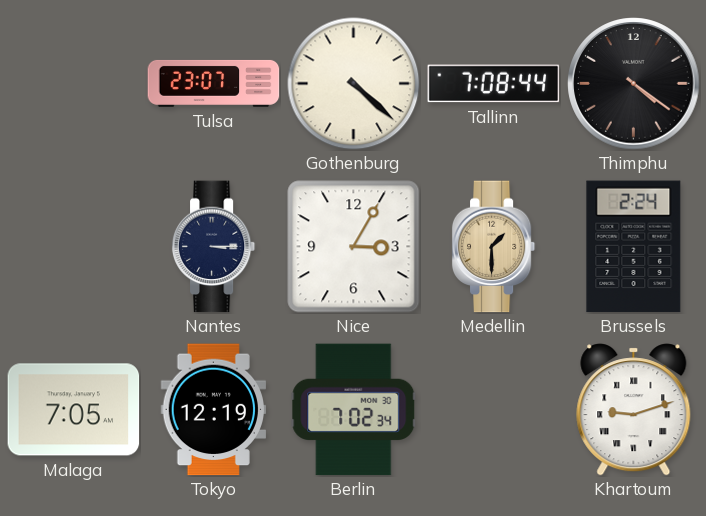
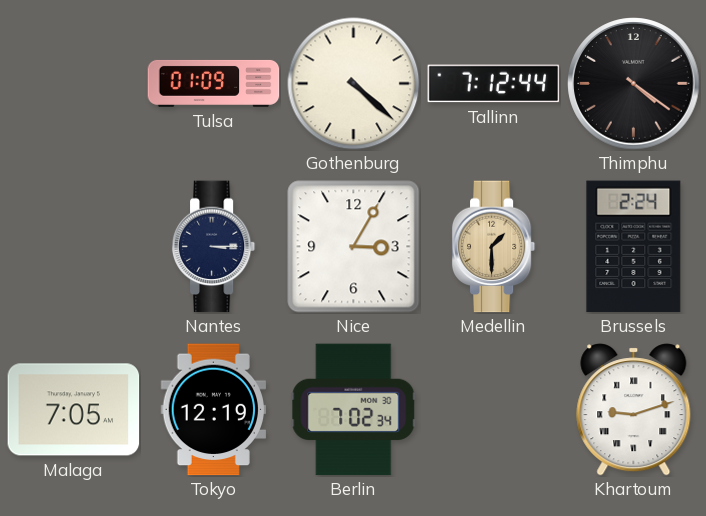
Tulsa: 23:07 -> 01:09 (214, 83)
Tallinn: 7:08 -> 7:12 (494, 84)
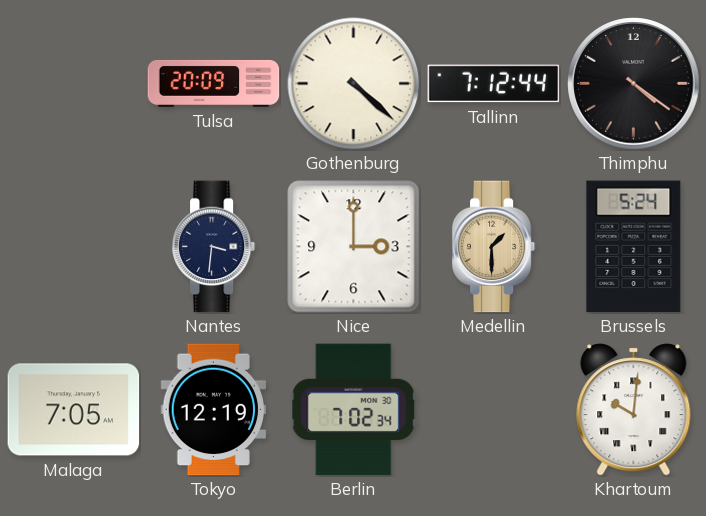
Tulsa: 01:09 -> 20:09 (214, 83)
Nantes: 3:15 -> 3:31 (214, 247)
Nice: 3:05 -> 3:00 (354, 247)
Brussels: 2:24 -> 5:24 (634, 247)
Khartoum: 9:12 -> 10:01 (634, 410)
